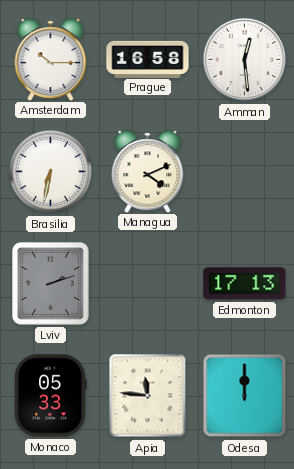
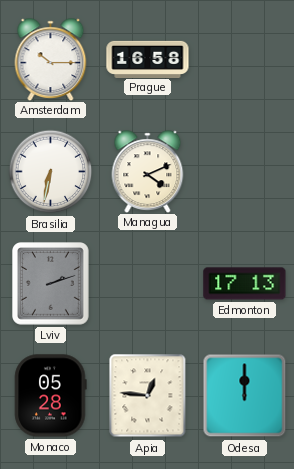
Amman: 12:29 -> none (245, 60)
Monaco: 05:33 -> 05:28 (51, 396)
Apia: 11:46 -> 12:46 (148, 396)
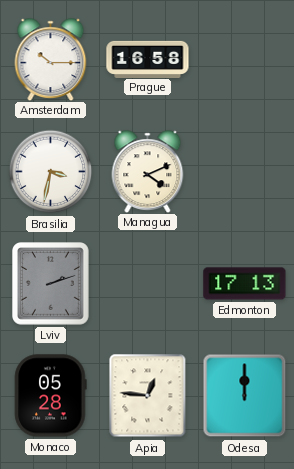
Brasilia: 6:32 -> 3:32 (51, 172)
